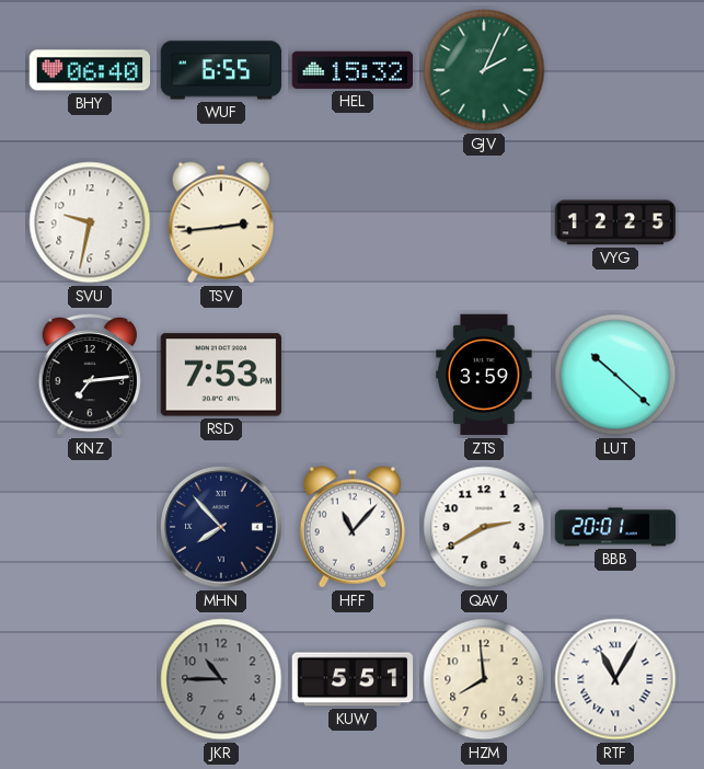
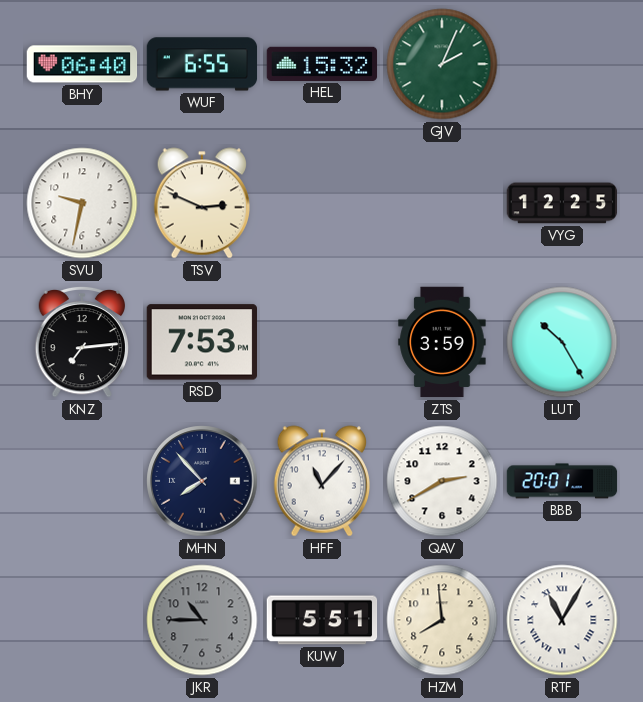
TSV: 2:44 -> 2:49 (201, 203)
LUT: 10:22 -> 10:25 (562, 342)
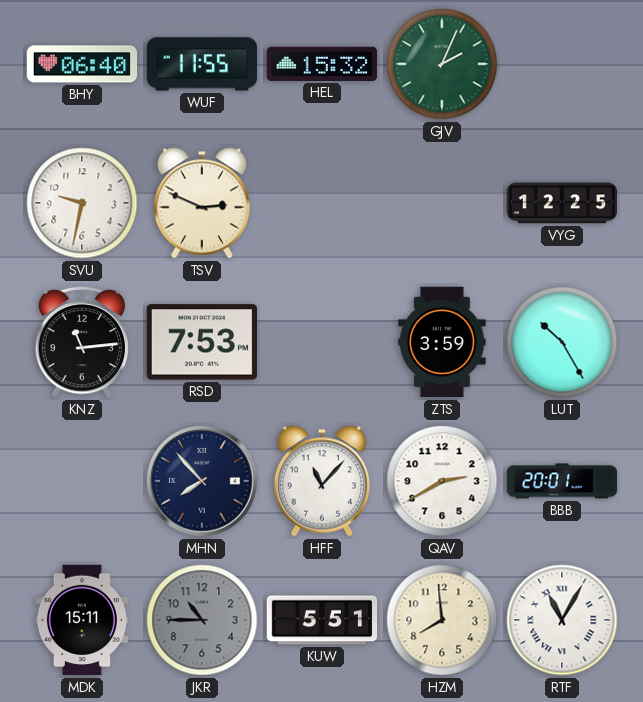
WUF: 6:55 -> 11:55 (202, 64)
KNZ: 7:14 -> 11:14 (82, 342)
MDK: none -> 15:11 (82, 620)
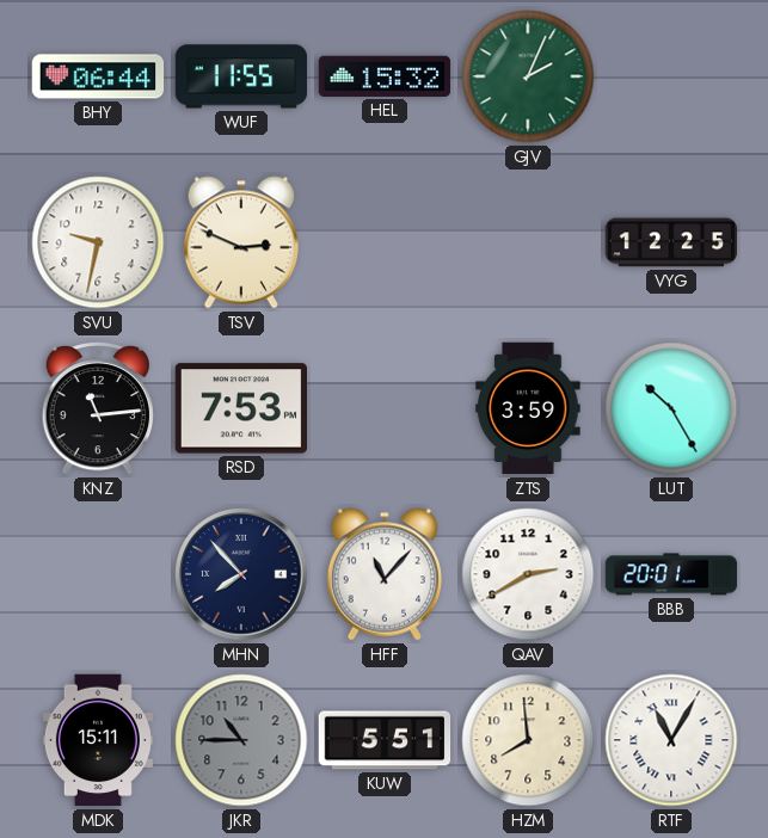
BHY: 06:40 -> 06:44 (98, 76)
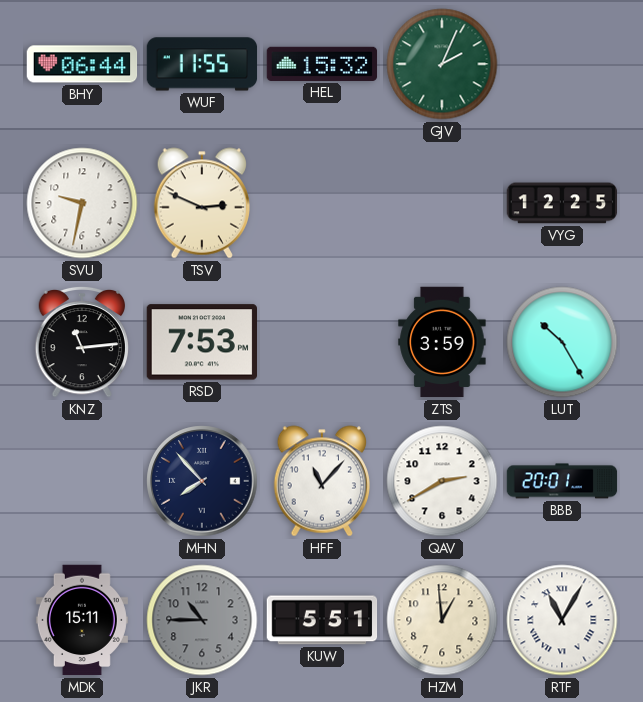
HZM: 7:59 -> 12:59 (442, 620)
